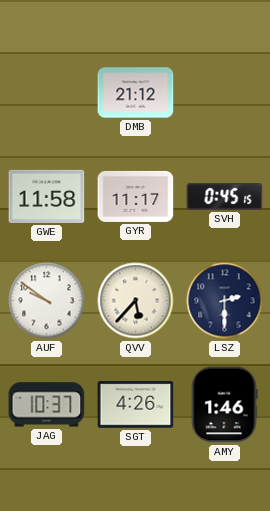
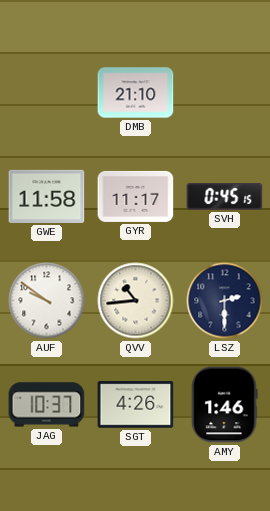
DMB: 21:12 -> 21:10 (136, 93)
QVV: 5:37 -> 10:44 (136, 301)
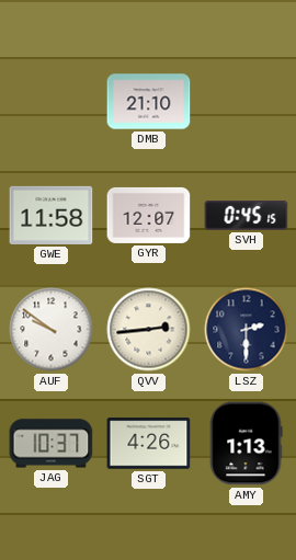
GYR: 11:17 -> 12:07 (149, 215)
QVV: 10:44 -> 2:44 (149, 330)
AMY: 1:46 -> 1:13 (246, 444)
